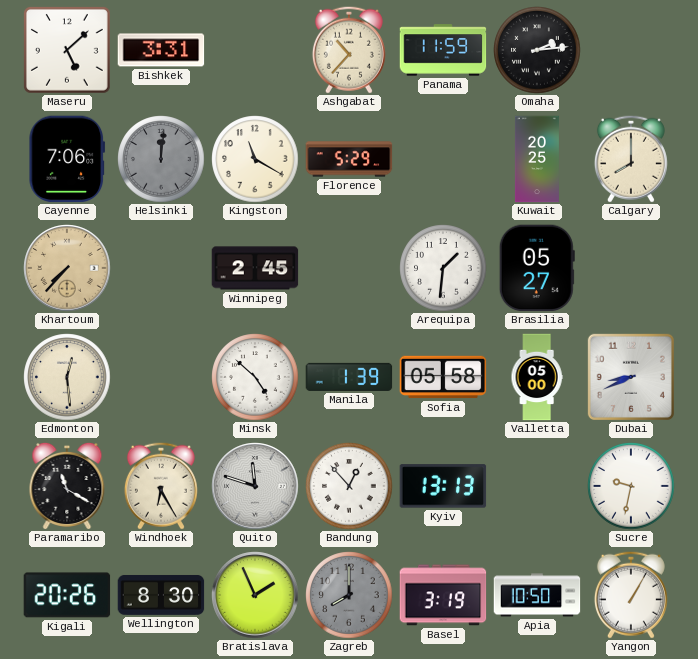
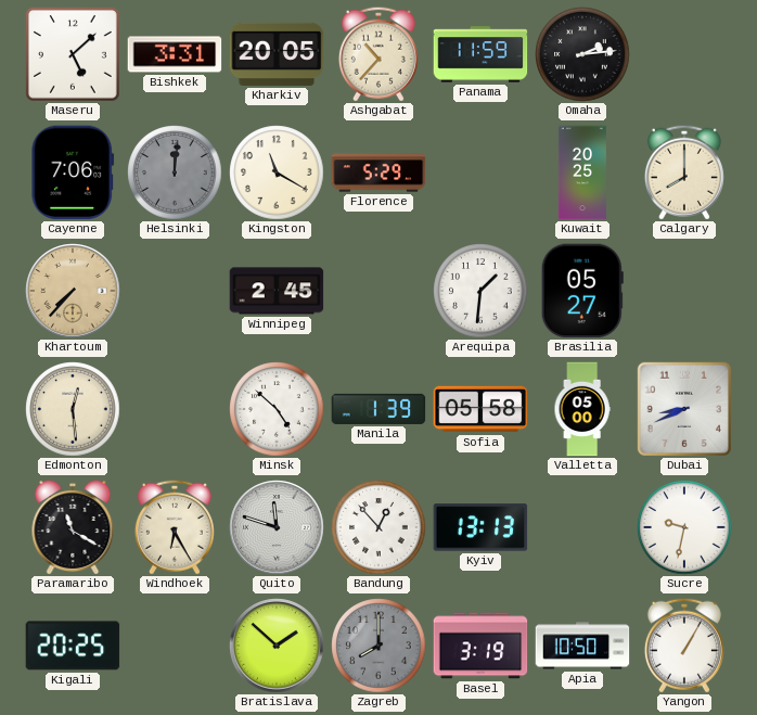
Kharkiv: none -> 20:05 (277, 54)
Kigali: 20:26 -> 20:25 (73, 646)
Wellington: 8:30 -> none (161, 595)
Bratislava: 1:56 -> 1:52 (277, 646)
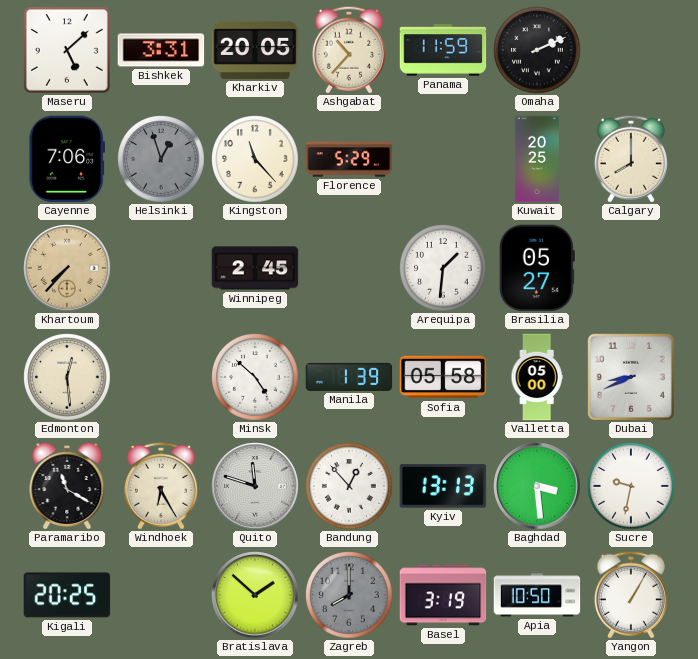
Omaha: 2:14 -> 2:11 (537, 50)
Helsinki: 12:01 -> 12:57 (161, 159)
Kingston: 11:20 -> 11:23 (255, 159)
Baghdad: none -> 3:29 (537, 486)
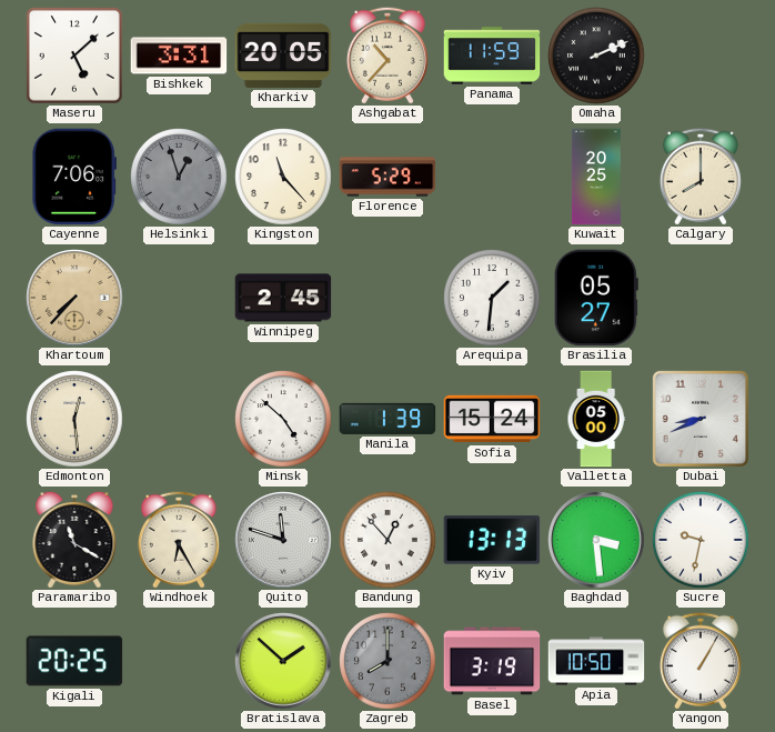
Sofia: 05:58 -> 15:24 (492, 419)
